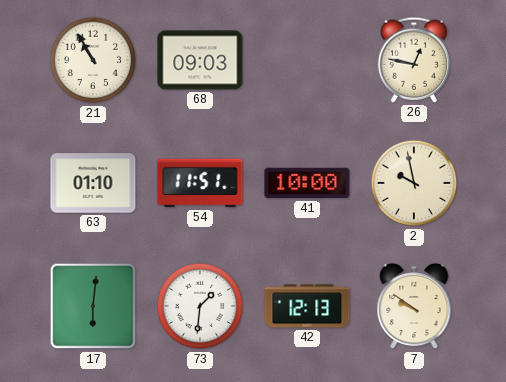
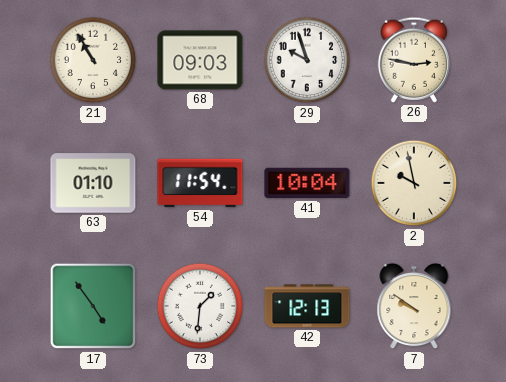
29: none -> 9:57 (307, 60)
26: 12:47 -> 2:47 (414, 60)
54: 11:51 -> 11:54 (200, 183)
41: 10:00 -> 10:04 (307, 183)
17: 6:01 -> 4:54 (93, 306)
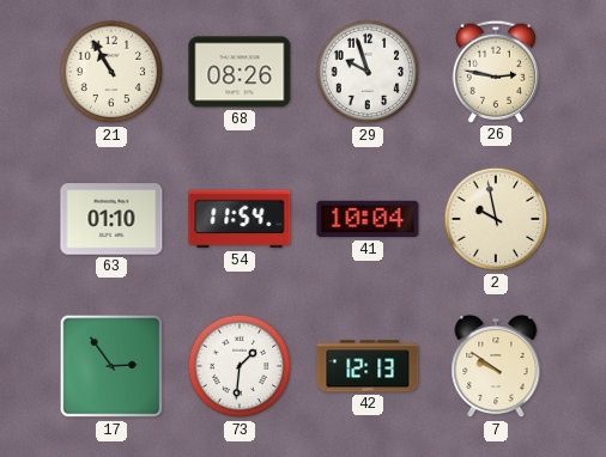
68: 09:03 -> 08:26 (240, 72)
17: 4:54 -> 2:54 (111, 366)
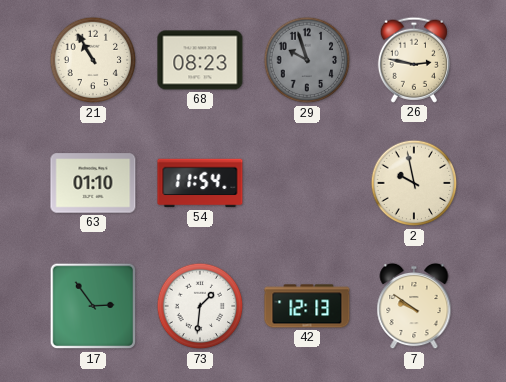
68: 08:26 -> 08:23 (200, 60)
29 dial: white -> grey (307, 60)
41: 10:04 -> none (368, 219)
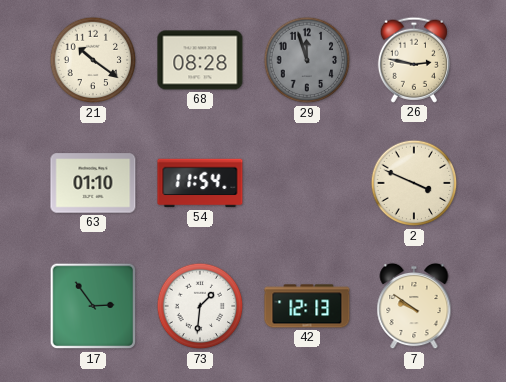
21: 10:55 -> 10:21 (93, 60)
68: 08:23 -> 08:28 (200, 60)
29: 9:57 -> 11:57 (307, 60)
2: 9:58 -> 3:49 (414, 183)
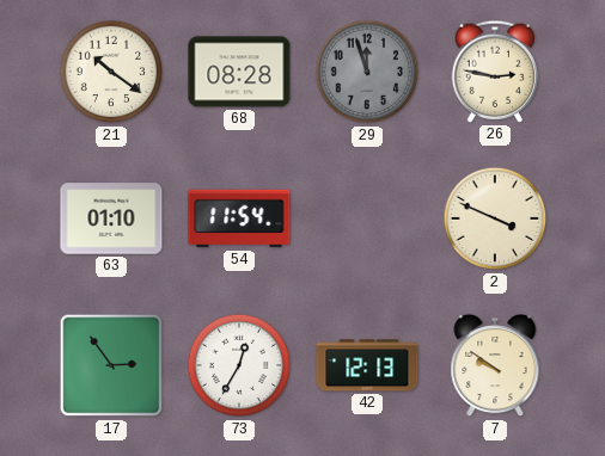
73: 1:31 -> 12:35 (239, 365)
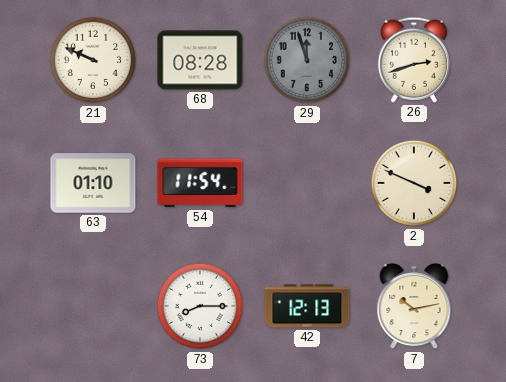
21: 10:21 -> 9:49 (93, 60)
26: 2:47 -> 2:42 (414, 60)
17: 2:54 -> none (111, 365)
73: 12:35 -> 8:15 (200, 306)
7: 9:51 -> 10:13 (414, 306)
